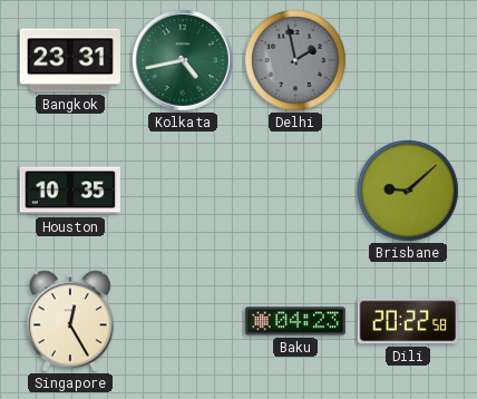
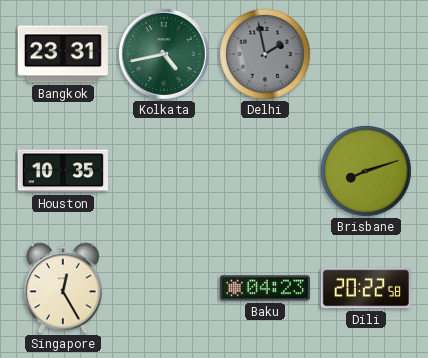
Brisbane: 9:08 -> 8:12 (366, 171)
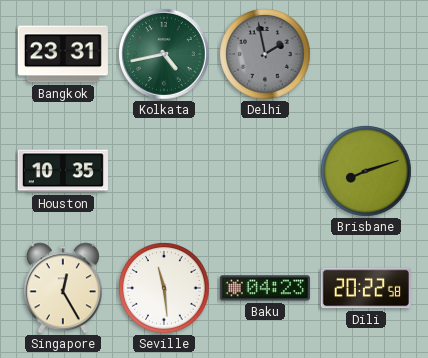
Seville: none -> 11:29 (164, 288)
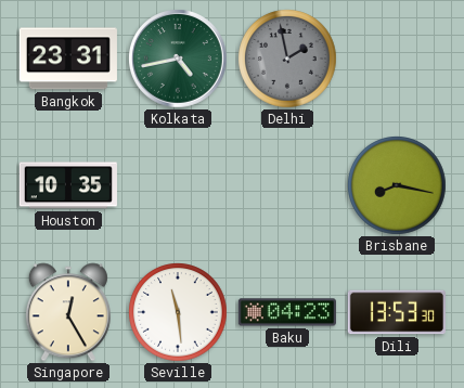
Brisbane: 8:12 -> 8:17 (397, 185)
Dili: 20:22 -> 13:53 (397, 312)
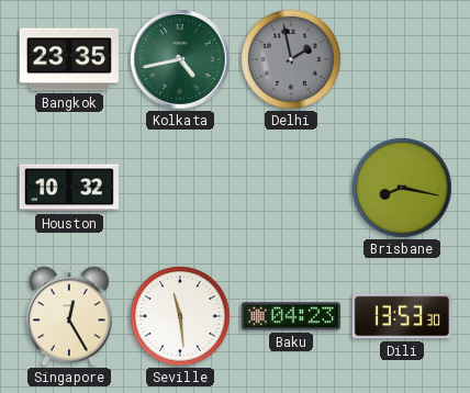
Bangkok: 23:31 -> 23:35 (69, 59)
Houston: 10:35 -> 10:32 (69, 188)
